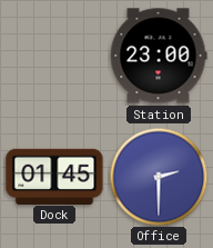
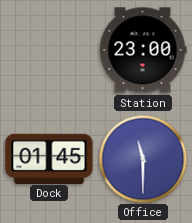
Office: 2:30 -> 11:30 (143, 159)
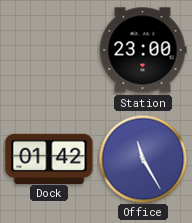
Dock: 01:45 -> 01:42 (49, 158)
Office: 11:30 -> 11:25 (143, 159)
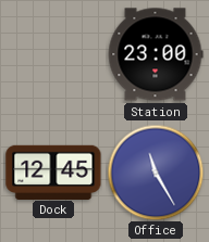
Dock: 01:42 -> 12:45 (53, 171)
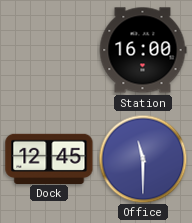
Station: 23:00 -> 16:00 (143, 50)
Office: 11:25 -> 11:30 (143, 159)
